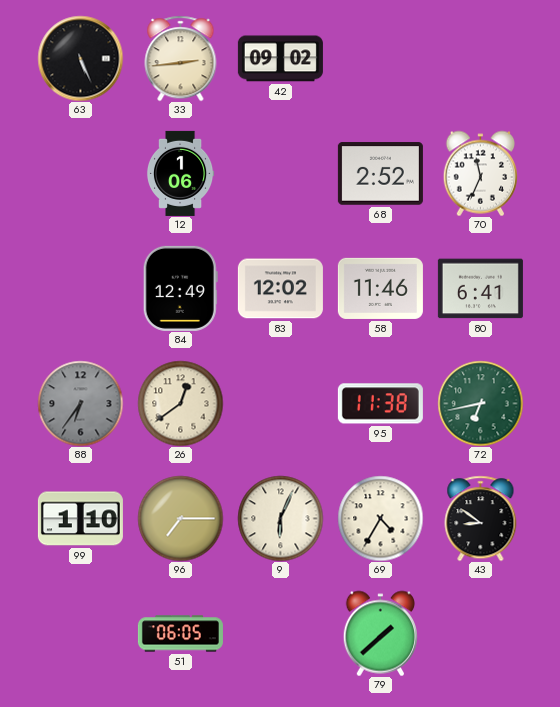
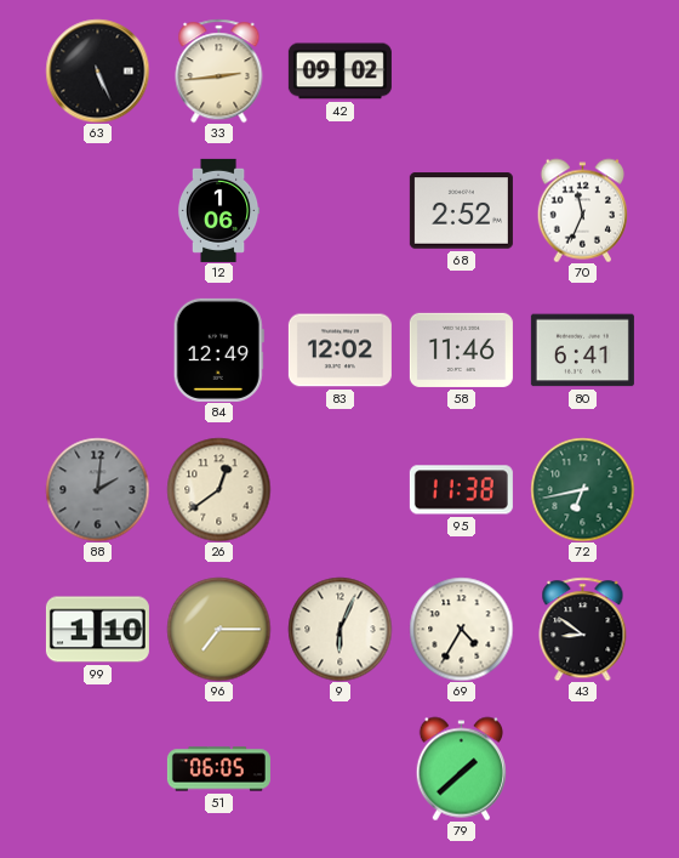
88: 6:36 -> 2:01 (97, 489)
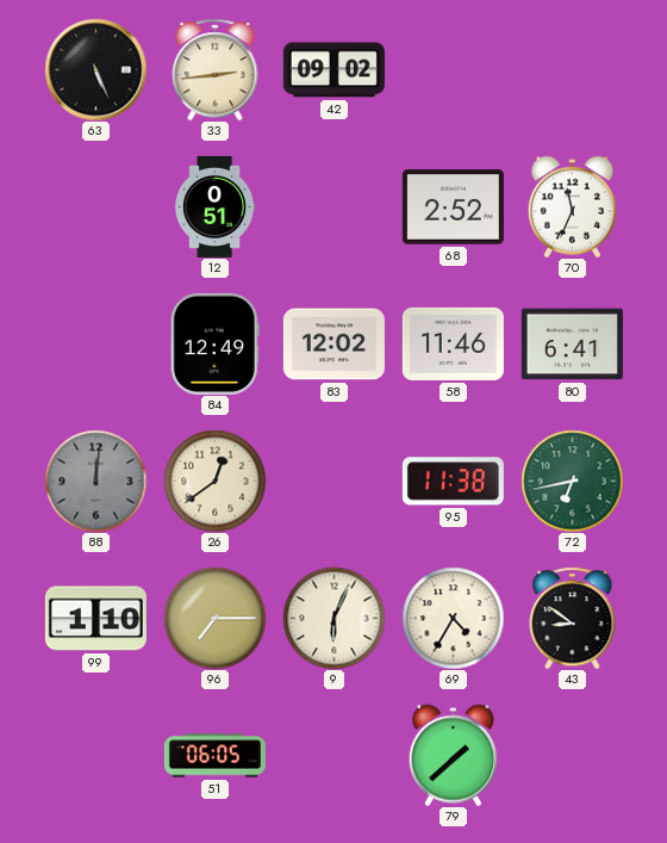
12: 1:06 -> 0:51 (214, 206)
88: 2:01 -> 12:01 (95, 481)
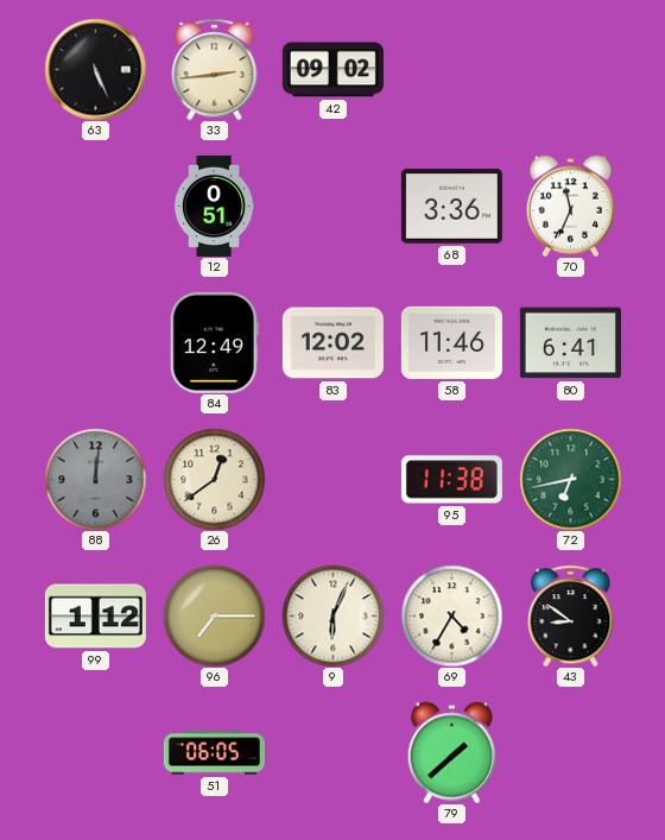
68: 2:52 -> 3:36 (451, 207)
99: 1:10 -> 1:12 (95, 617)
